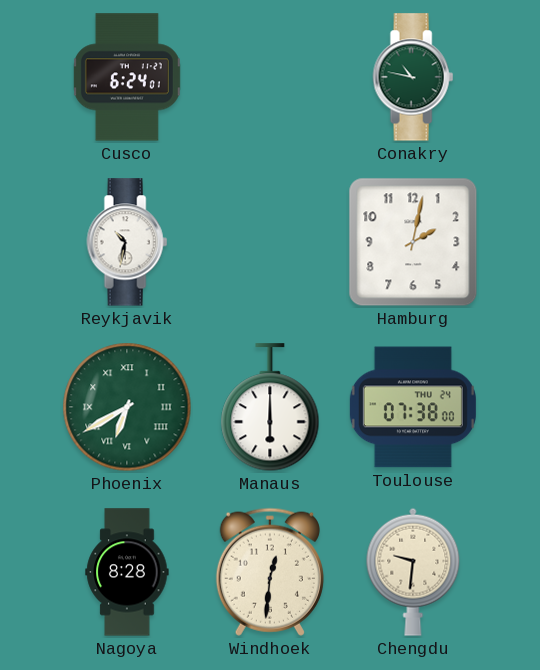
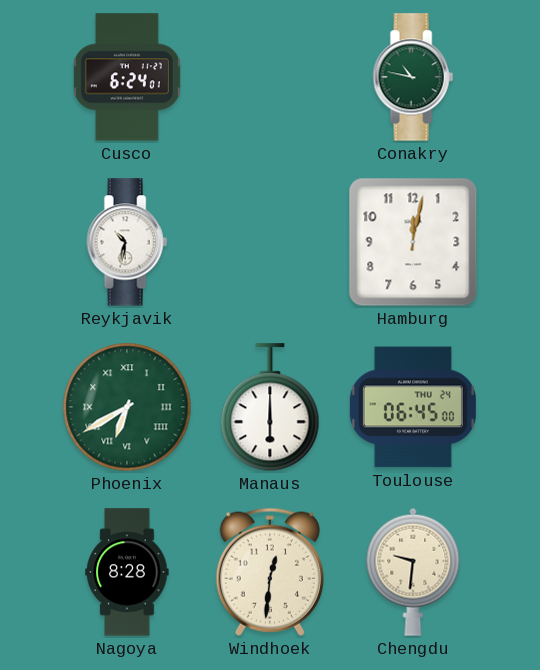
Hamburg: 2:02 -> 12:02 (413, 242)
Toulouse: 07:38 -> 06:45 (413, 407)
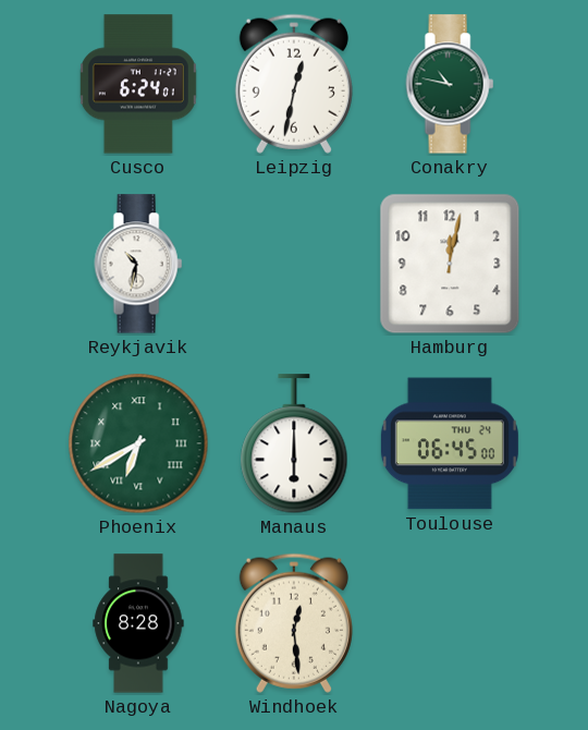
Leipzig: none -> 12:32 (294, 84)
Windhoek: 12:31 -> 12:29 (294, 623)
Chengdu: 9:31 -> none (413, 572)
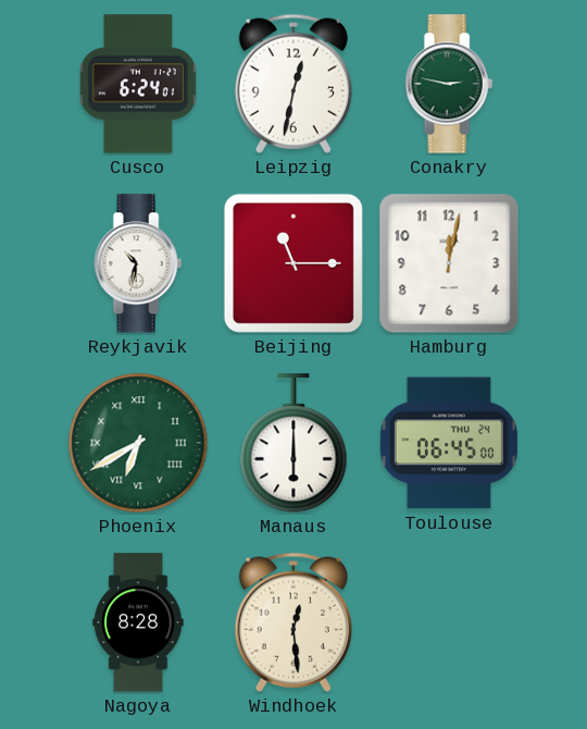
Conakry: 10:47 -> 2:47 (449, 84)
Beijing: none -> 11:15 (293, 263)
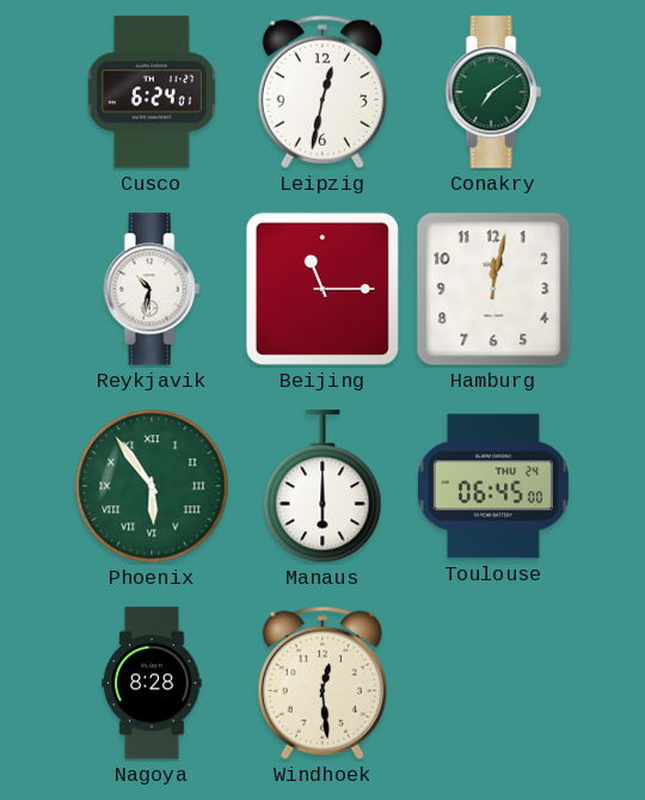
Conakry: 2:47 -> 7:09 (493, 92)
Phoenix: 6:40 -> 5:54 (152, 486)
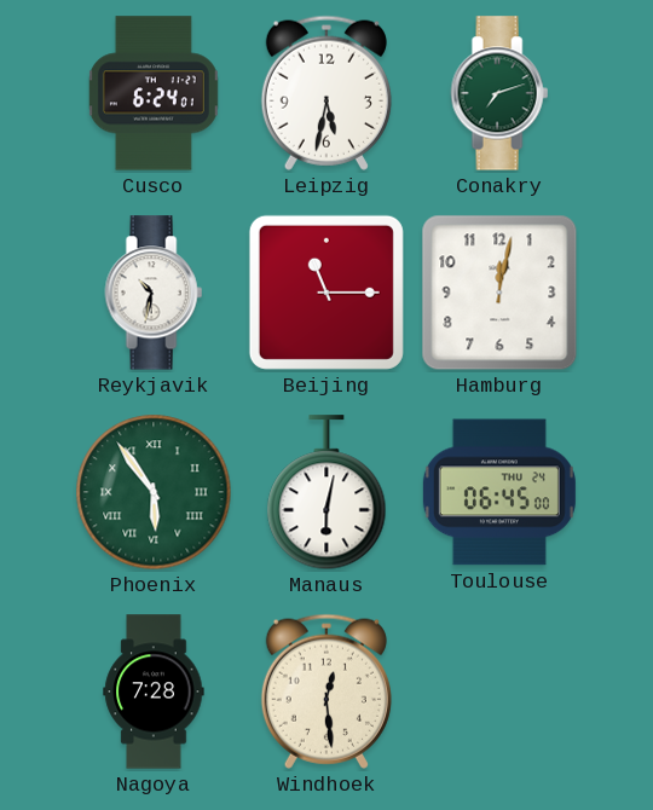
Leipzig: 12:32 -> 5:32 (326, 93)
Conakry: 7:09 -> 7:12 (499, 93)
Manaus: 6:00 -> 6:02 (326, 493)
Nagoya: 8:28 -> 7:28 (154, 692)
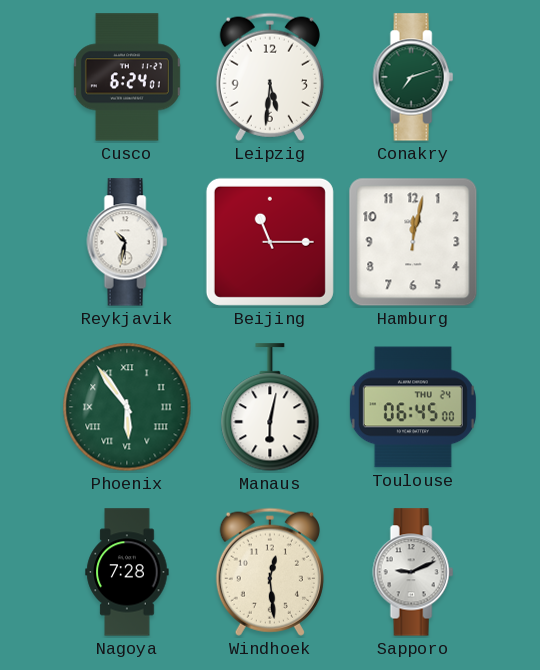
Leipzig: 5:32 -> 5:31 (270, 77)
Sapporo: none -> 9:11 (413, 572)
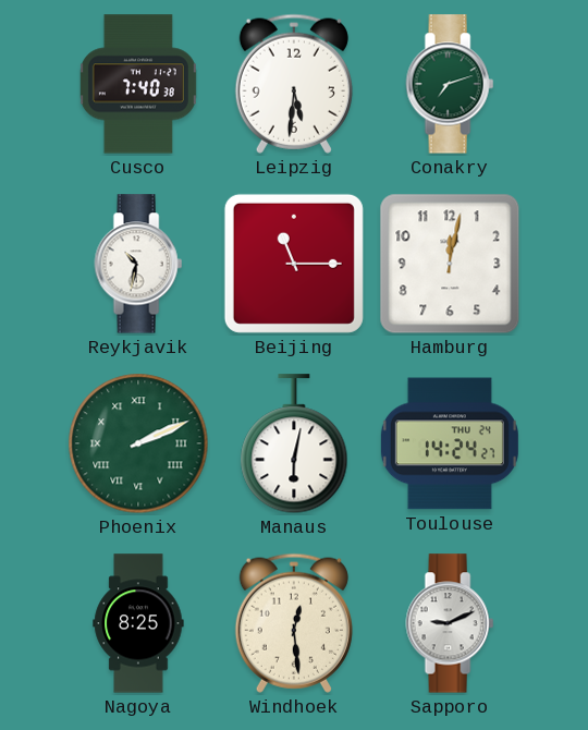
Cusco: 6:24 -> 7:40 (138, 84)
Phoenix: 5:54 -> 2:11 (138, 443)
Toulouse: 06:45 -> 14:24 (450, 443)
Nagoya: 7:28 -> 8:25 (138, 623)
